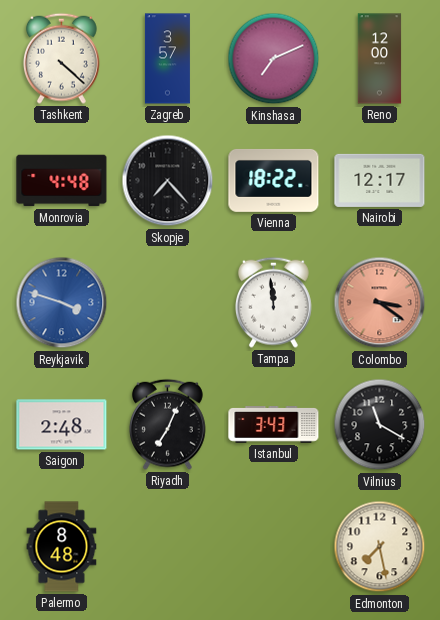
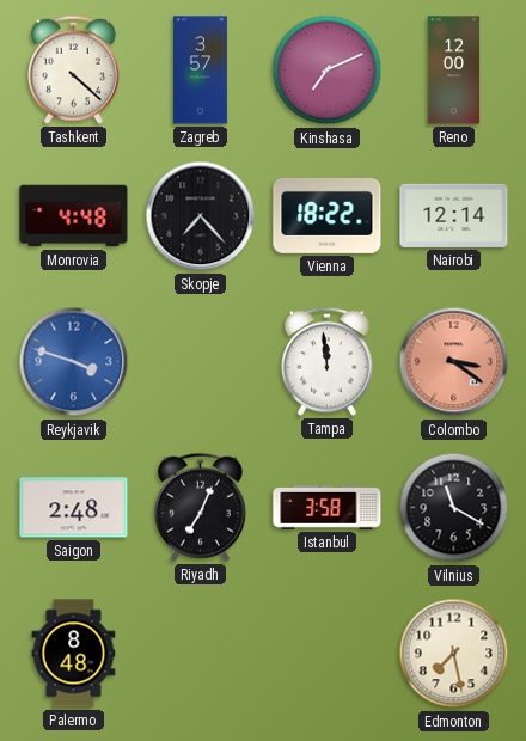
Nairobi: 12:17 -> 12:14 (454, 215)
Istanbul: 3:43 -> 3:58 (328, 508)
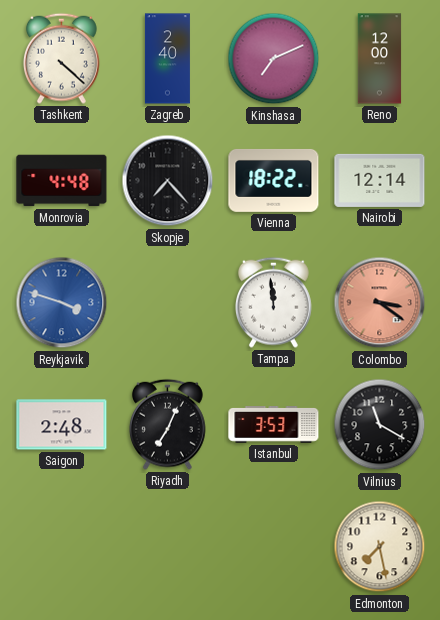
Zagreb: 3:57 -> 2:40 (167, 59)
Istanbul: 3:58 -> 3:53 (274, 425)
Palermo: 8:48 -> none (74, 654)
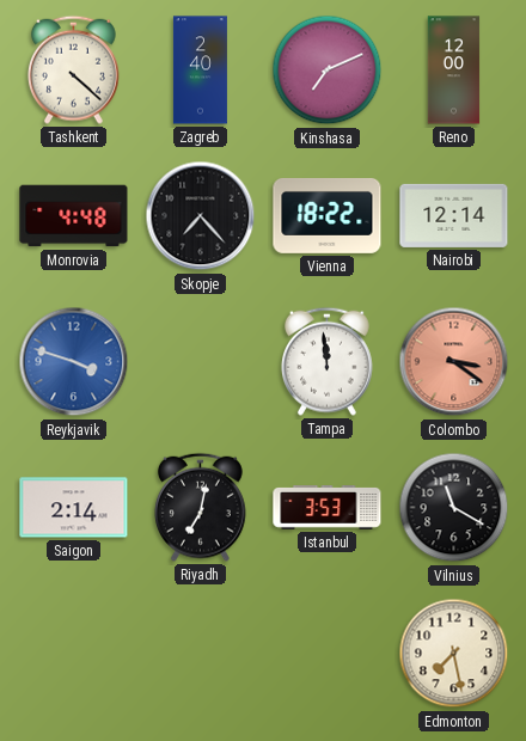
Saigon: 2:48 -> 2:14 (74, 508)
Riyadh: 7:04 -> 7:02 (200, 507)
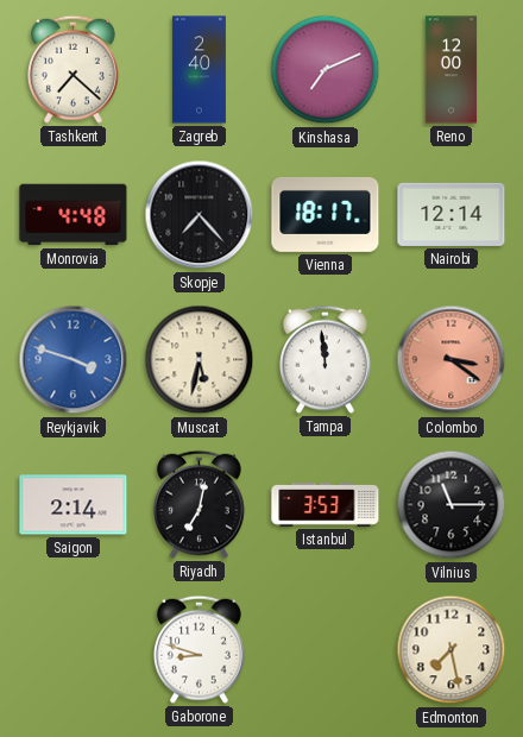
Tashkent: 4:22 -> 7:22 (73, 69)
Vienna: 18:22 -> 18:17 (326, 214)
Muscat: none -> 5:32 (200, 360)
Vilnius: 11:20 -> 11:15 (452, 505)
Gaborone: none -> 8:48 (199, 649)
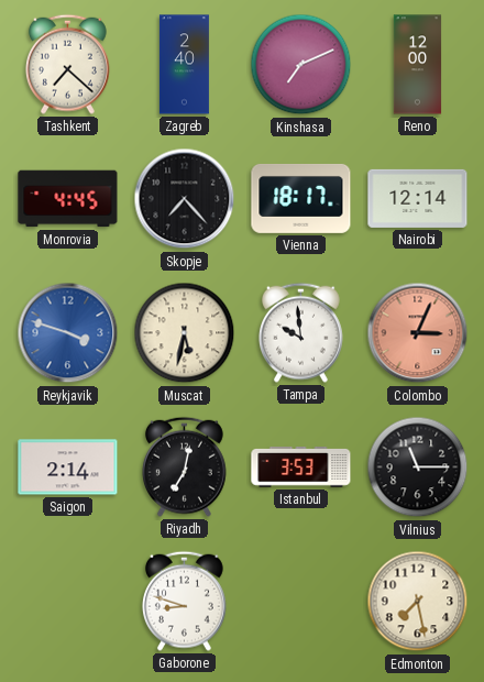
Monrovia: 4:48 -> 4:45 (68, 199)
Tampa: 11:59 -> 9:59 (300, 332)
Colombo: 3:21 -> 3:04 (418, 333)
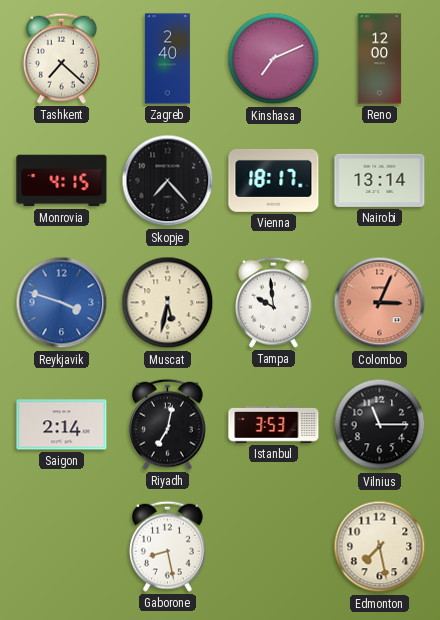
Monrovia: 4:45 -> 4:15 (62, 181)
Nairobi: 12:14 -> 13:14 (380, 180)
Gaborone: 8:48 -> 8:28 (167, 546)
